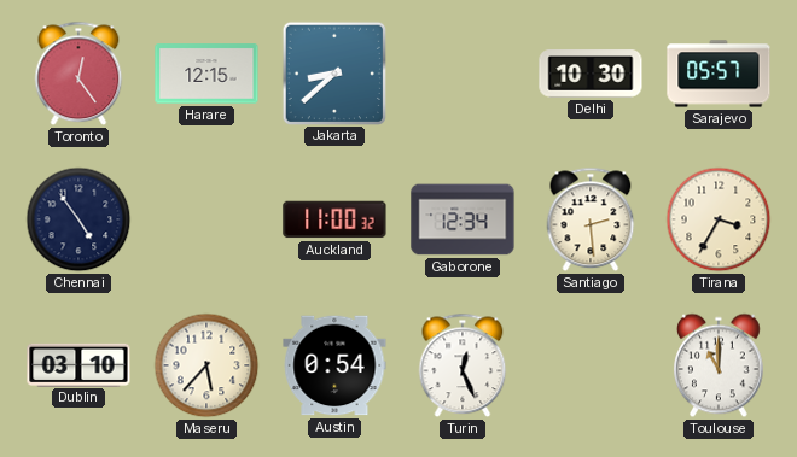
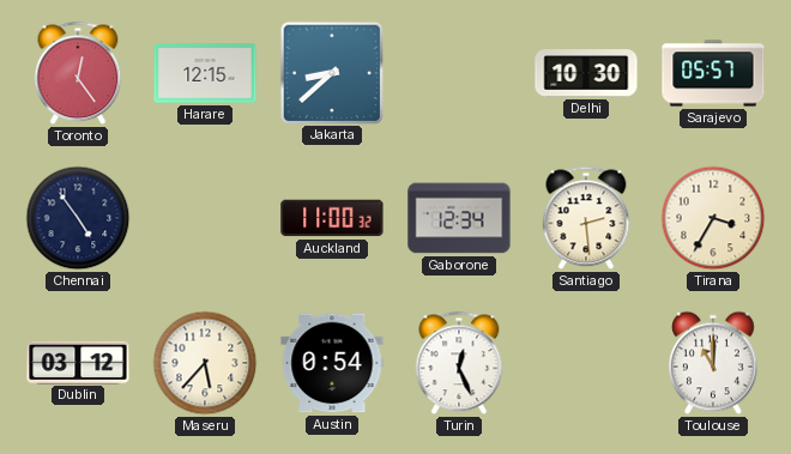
Dublin: 03:10 -> 03:12 (78, 362)
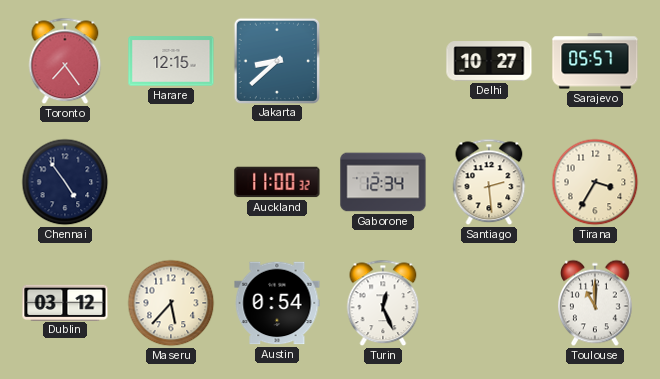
Toronto: 12:24 -> 7:24 (65, 61)
Delhi: 10:30 -> 10:27 (489, 61)
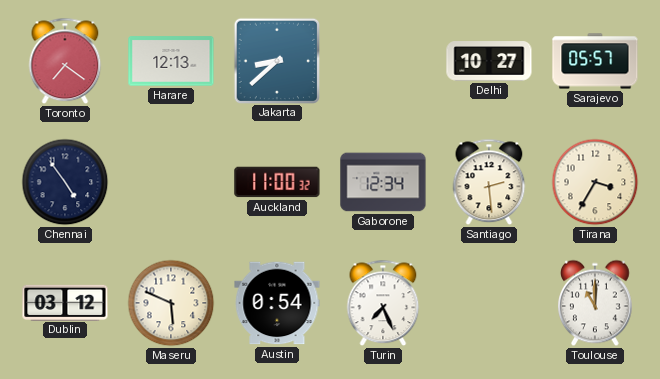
Toronto: 7:24 -> 7:21 (65, 61)
Harare: 12:15 -> 12:13 (171, 61)
Maseru: 5:37 -> 5:49 (171, 303)
Turin: 12:26 -> 7:26 (383, 303)
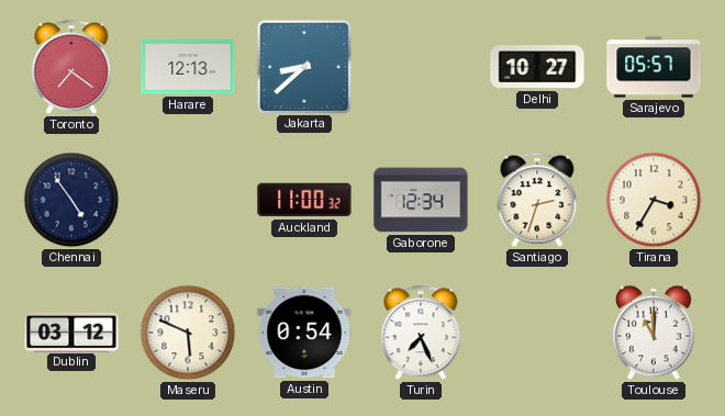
Santiago: 2:29 -> 2:33 (537, 200)
